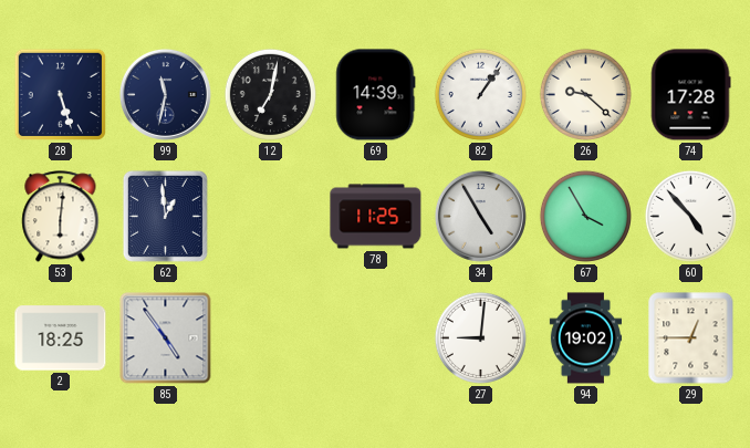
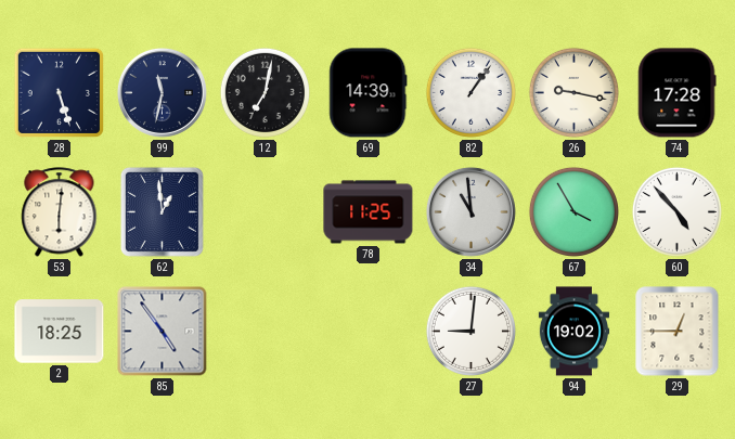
26: 9:22 -> 9:17 (573, 92)
34: 4:55 -> 10:59 (470, 211)
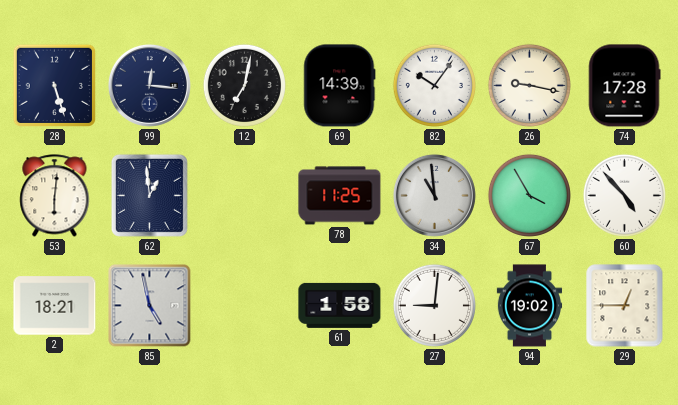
99: 11:32 -> 12:16 (149, 85)
82: 1:06 -> 10:06 (434, 85)
2: 18:25 -> 18:21 (55, 306)
85: 4:54 -> 4:58 (150, 306)
61: none -> 1:58 (340, 305)
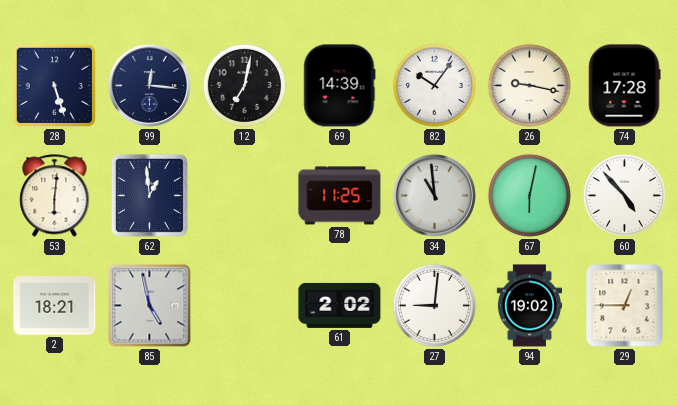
67: 3:55 -> 6:02 (529, 195)
61: 1:58 -> 2:02 (340, 305)
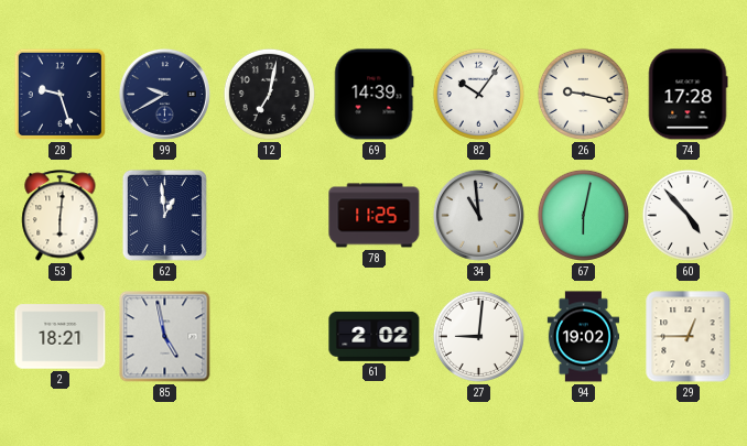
28: 5:27 -> 9:27 (61, 95)
99: 12:16 -> 9:40 (164, 94)
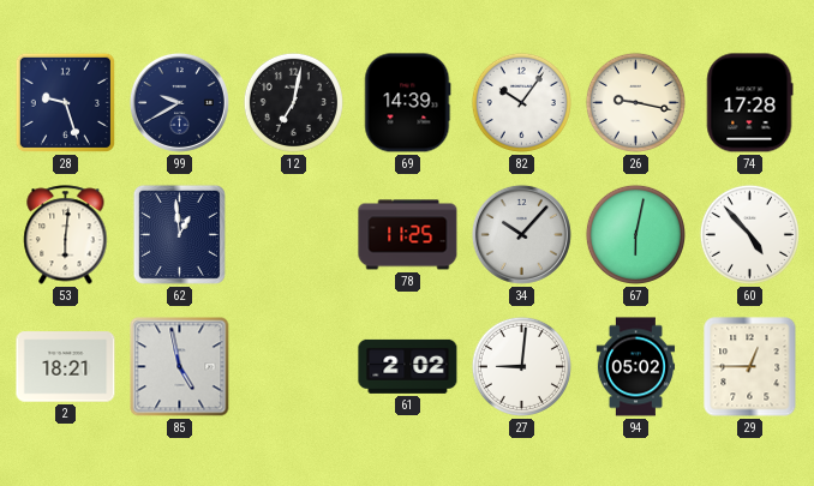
34: 10:59 -> 10:07 (521, 234)
94: 19:02 -> 05:02 (636, 367)
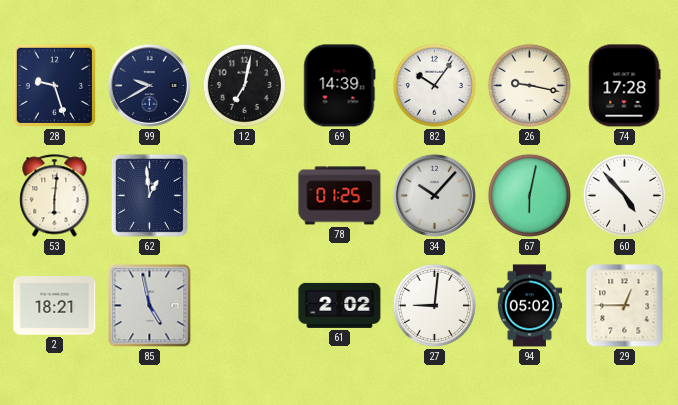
78: 11:25 -> 01:25 (340, 196)
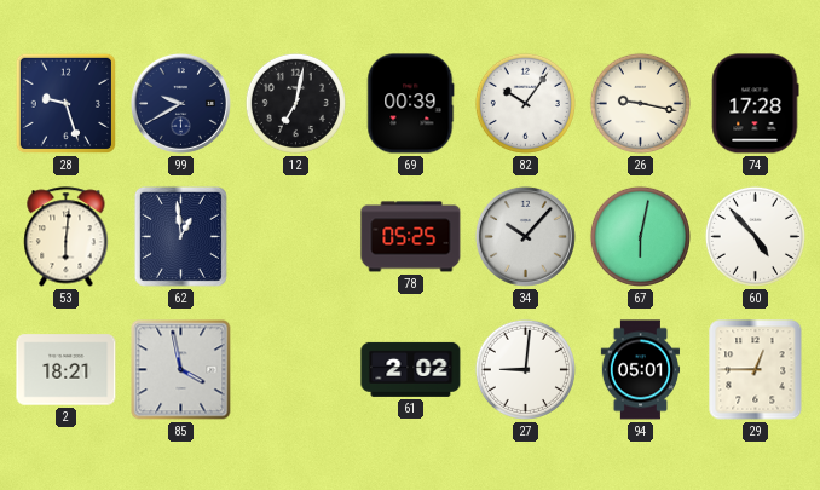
69: 14:39 -> 00:39 (411, 104)
78: 01:25 -> 05:25 (411, 237)
85: 4:58 -> 3:58 (181, 370)
94: 05:02 -> 05:01 (641, 370)
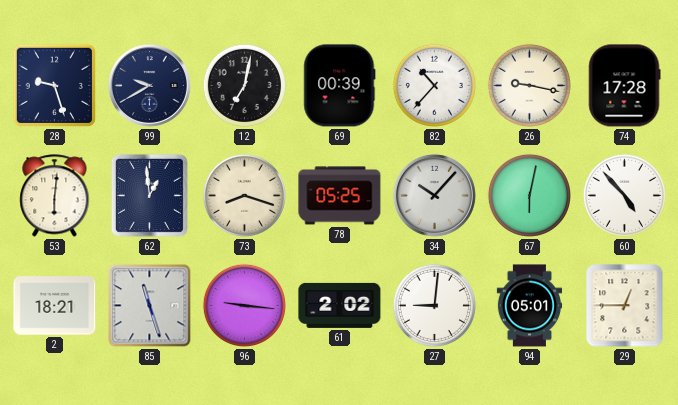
82: 10:06 -> 10:37 (434, 85)
73: none -> 8:18 (244, 195)
85: 3:58 -> 11:27 (150, 306)
96: none -> 9:16 (244, 305)
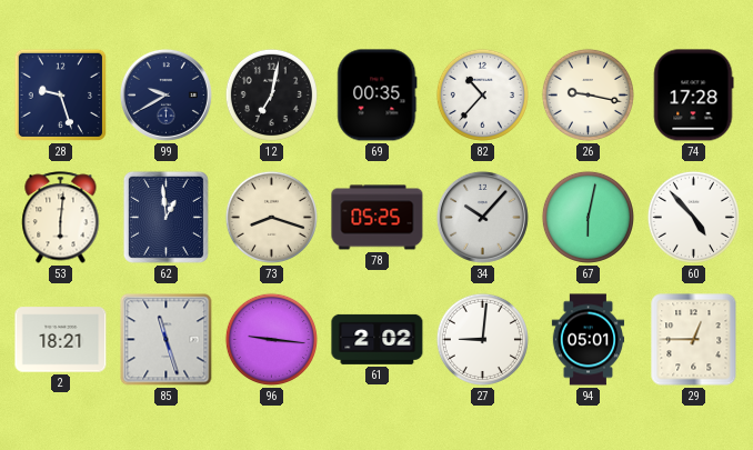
69: 00:39 -> 00:35 (378, 96)
